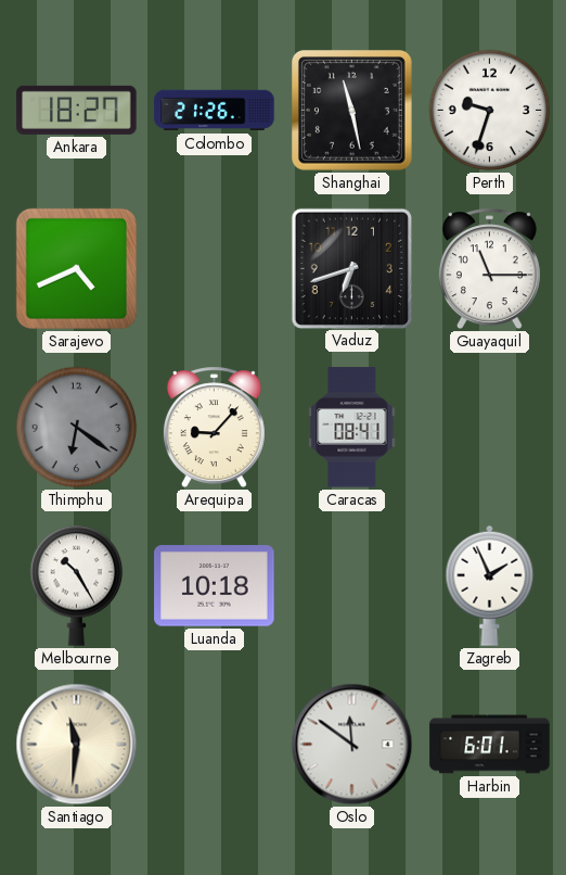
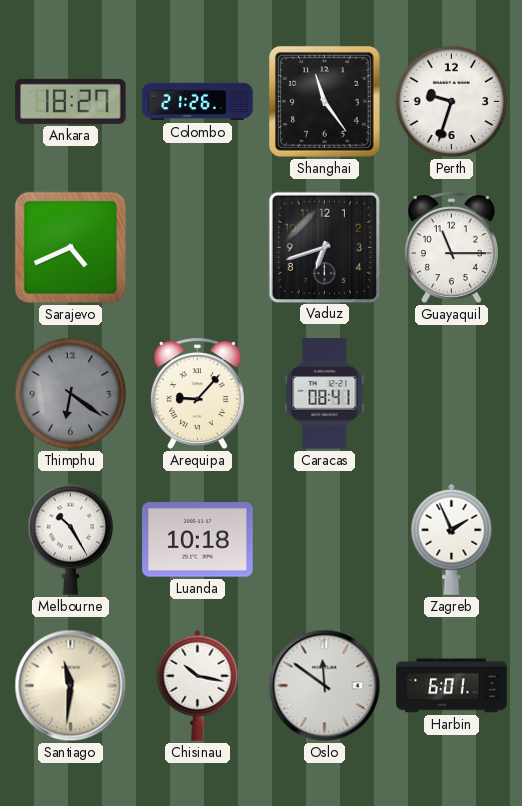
Shanghai: 11:28 -> 11:24 (324, 101)
Chisinau: none -> 10:17 (198, 685)
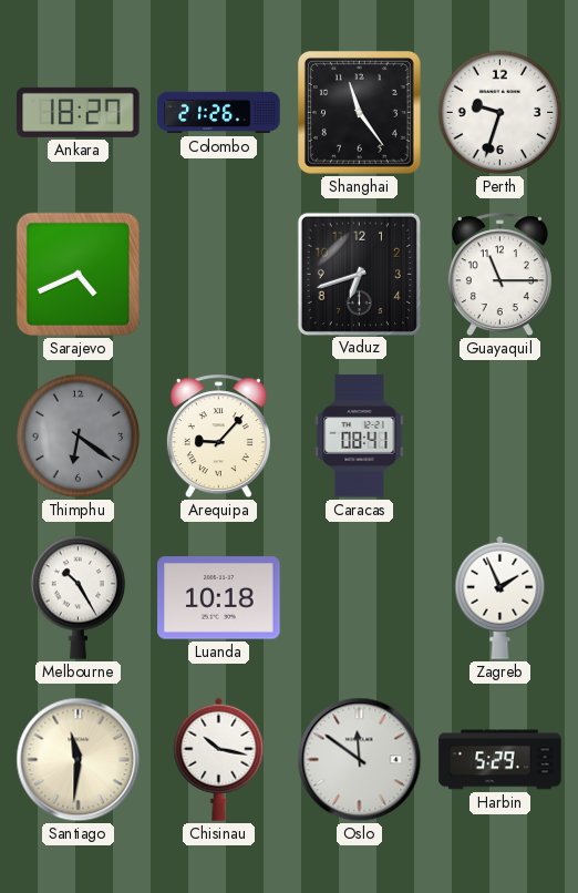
Harbin: 6:01 -> 5:29 (500, 760)
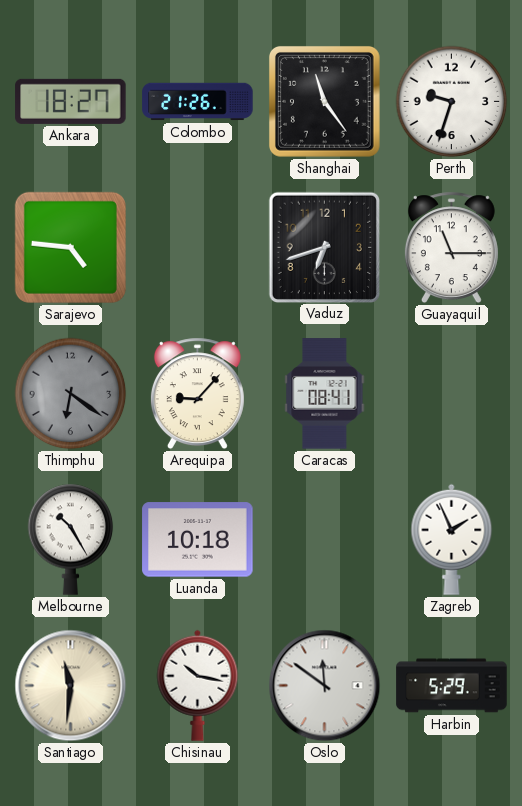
Sarajevo: 4:41 -> 4:46 (70, 247)
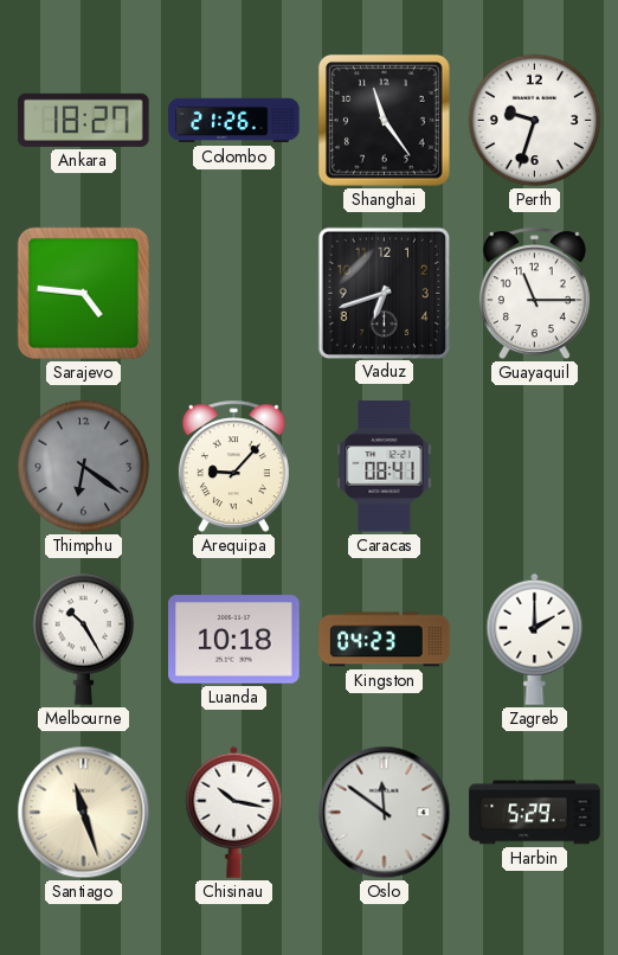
Kingston: none -> 04:23 (385, 640)
Zagreb: 1:56 -> 2:00 (535, 639)
Santiago: 11:31 -> 11:27 (84, 813)
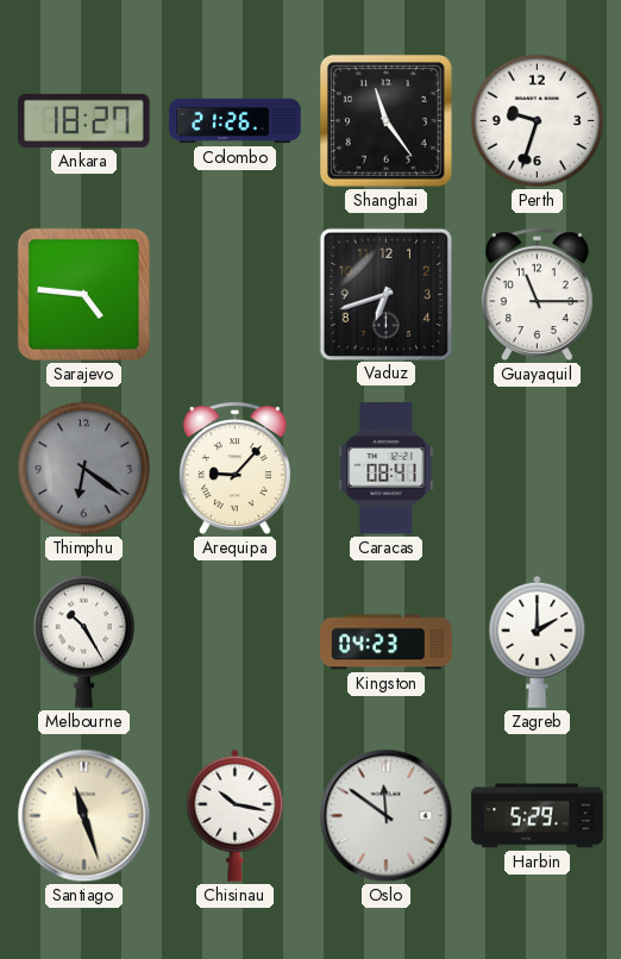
Luanda: 10:18 -> none (234, 640)
